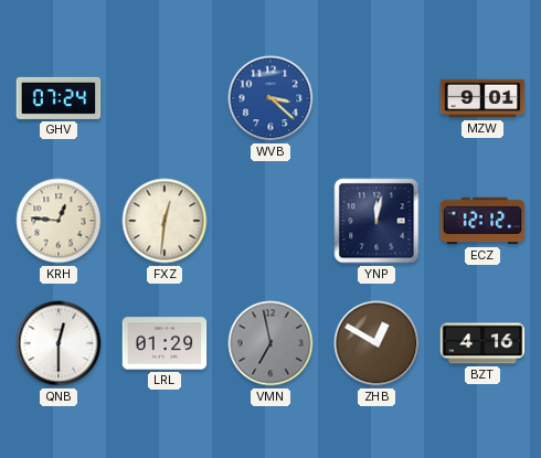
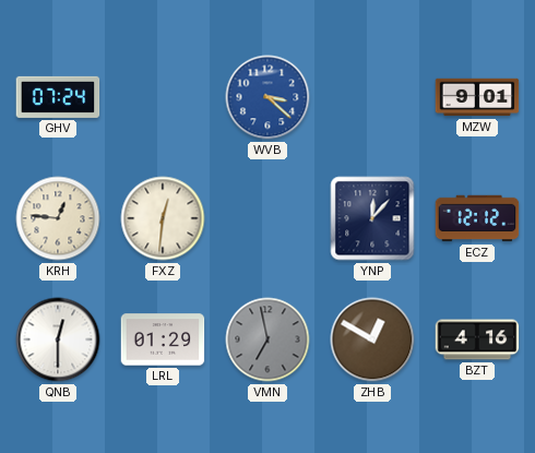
YNP: 12:02 -> 12:07 (372, 218)
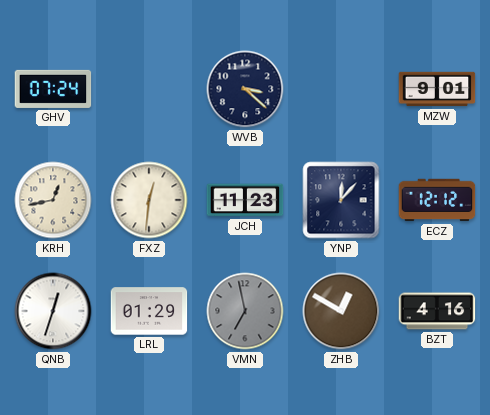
WVB dial: blue -> navy (245, 89)
KRH: 12:46 -> 12:43 (53, 200)
JCH: none -> 11:23 (245, 200)
QNB: 12:30 -> 12:33 (53, 311)
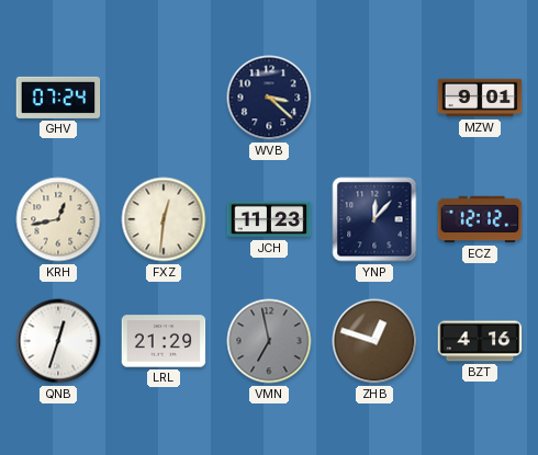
LRL: 01:29 -> 21:29 (164, 341)
ZHB: 12:50 -> 12:48 (374, 341)
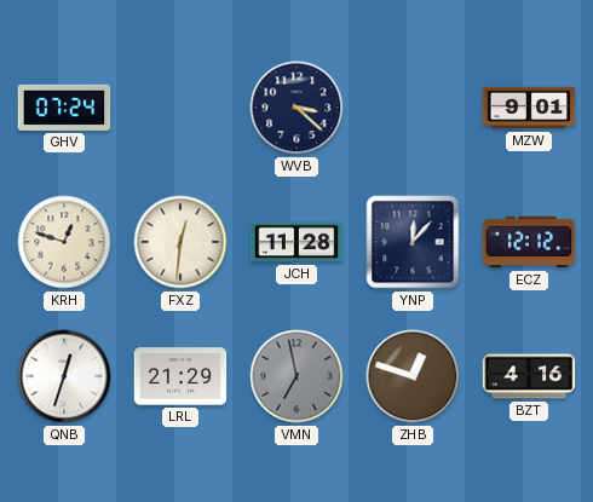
KRH: 12:43 -> 12:48 (64, 242)
JCH: 11:23 -> 11:28 (296, 242)
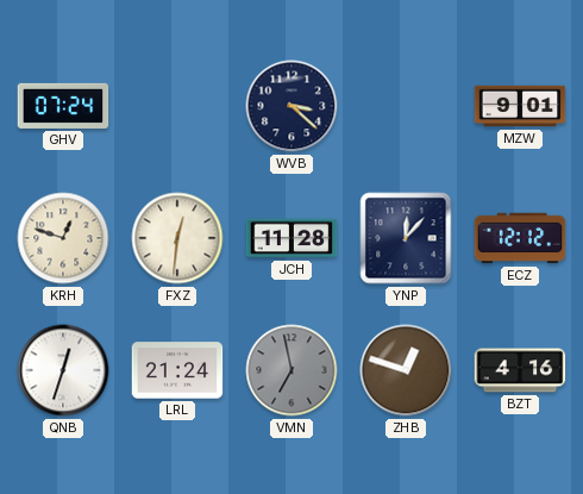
LRL: 21:29 -> 21:24 (177, 370)
